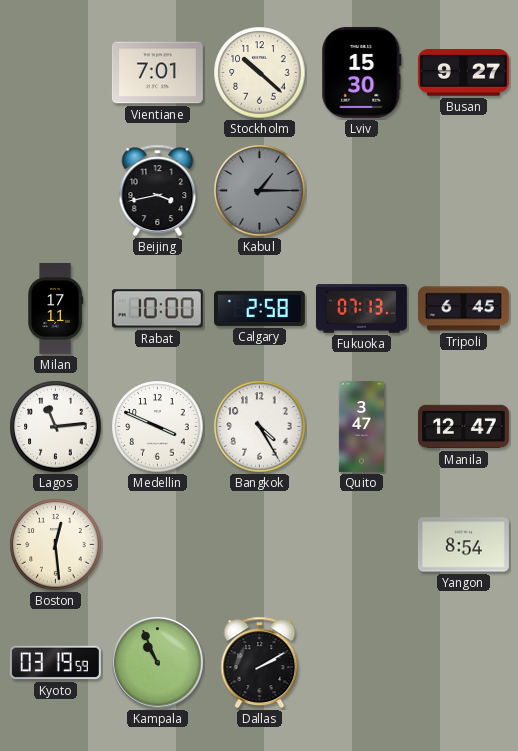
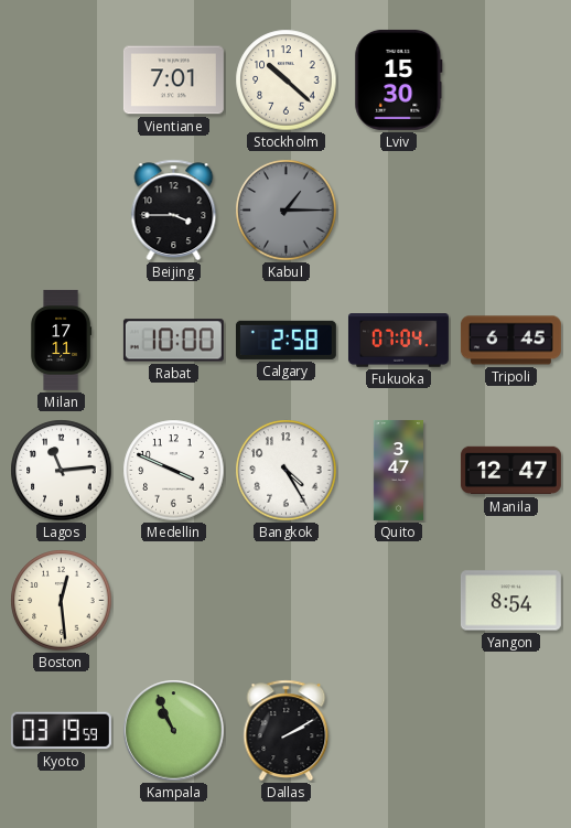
Busan: 9:27 -> none (463, 73)
Beijing: 3:43 -> 3:45 (174, 211)
Fukuoka: 07:13 -> 07:04 (398, 341)
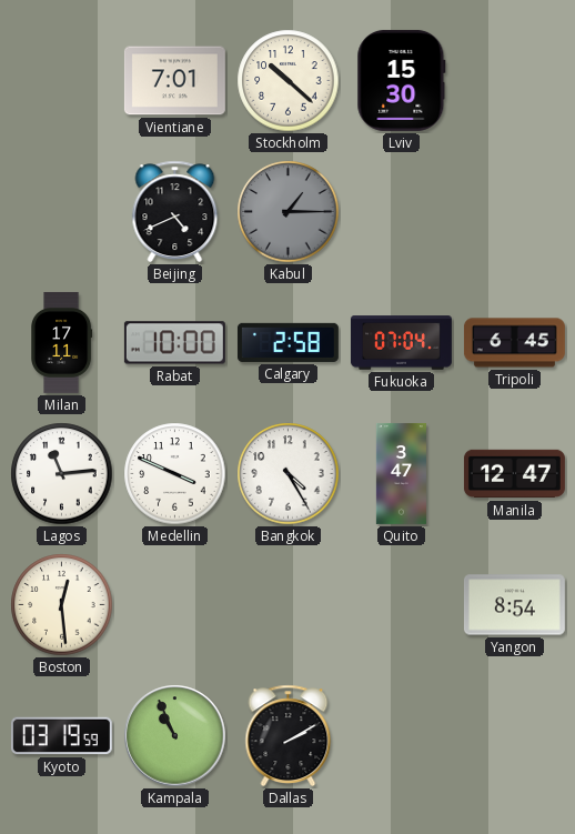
Beijing: 3:45 -> 4:41 (175, 212)
